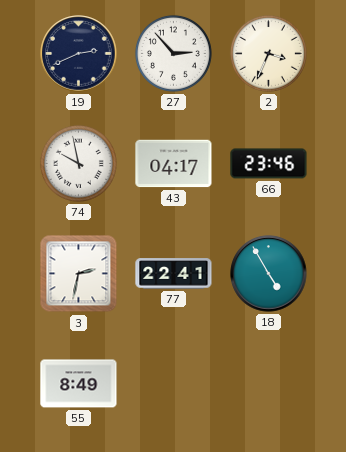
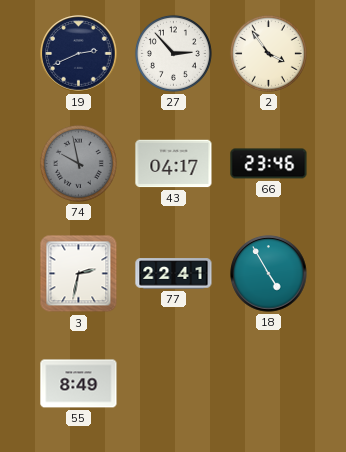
2: 3:34 -> 3:54 (268, 53)
74 dial: white -> grey (78, 163)
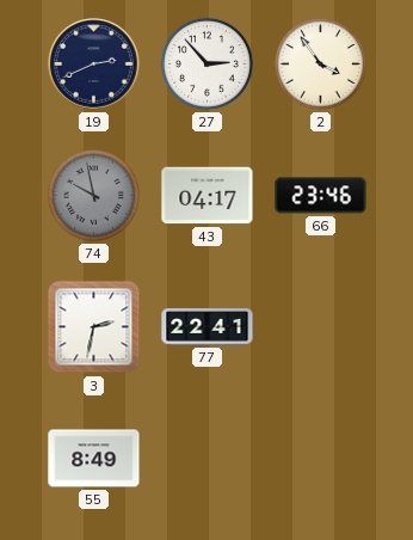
18: 4:55 -> none (269, 274)
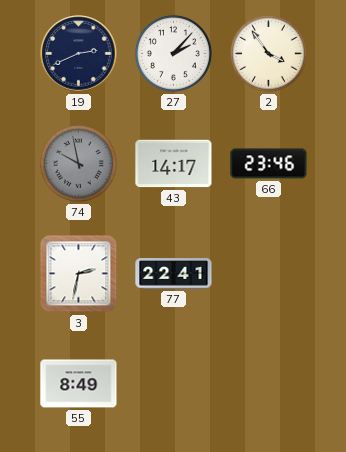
27: 2:53 -> 2:07 (173, 53)
43: 04:17 -> 14:17 (174, 164)
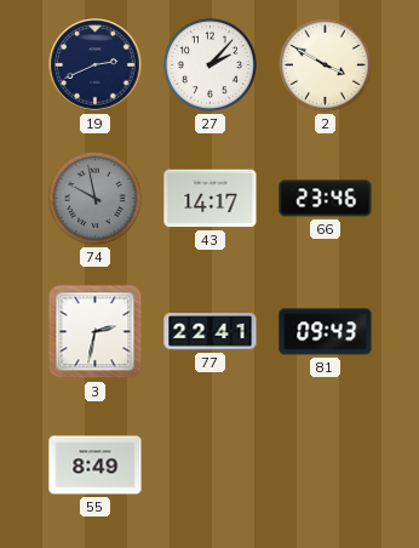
2: 3:54 -> 3:50 (325, 64)
81: none -> 09:43 (326, 332)
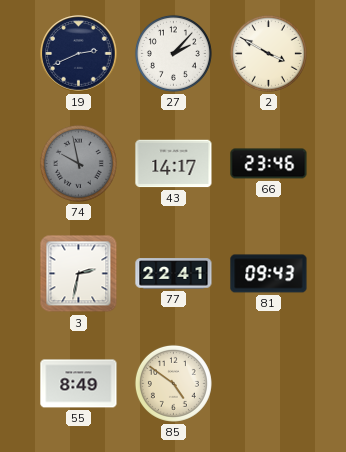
85: none -> 4:51 (173, 383)
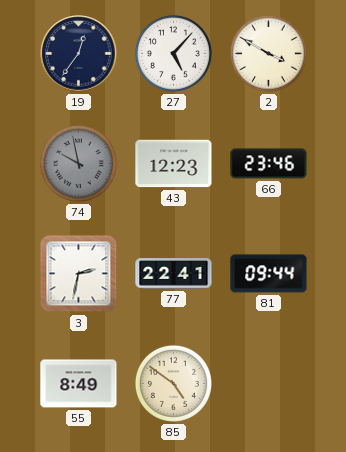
19: 2:41 -> 12:36 (79, 54)
27: 2:07 -> 5:07 (173, 53)
43: 14:17 -> 12:23 (174, 164)
81: 09:43 -> 09:44 (269, 274)
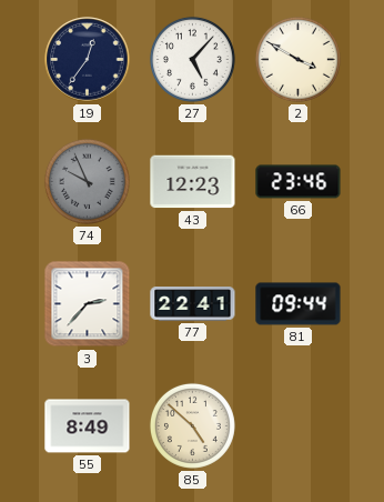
74: 9:58 -> 9:56 (87, 181)
3: 2:32 -> 2:37 (88, 304)
85: 4:51 -> 4:52 (192, 425)
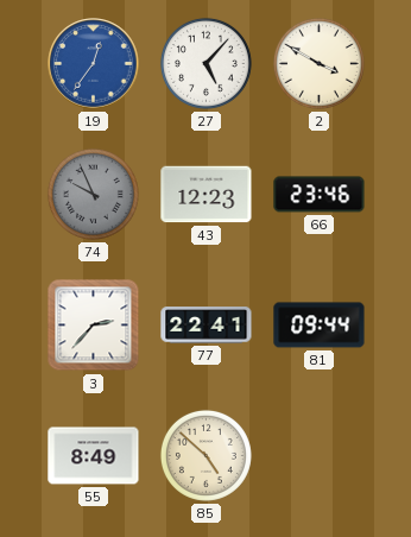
19 dial: navy -> blue (94, 64)
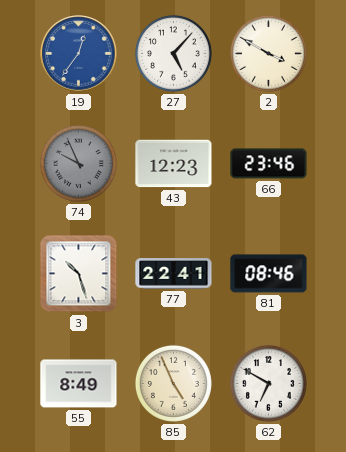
3: 2:37 -> 10:27 (79, 274)
81: 09:44 -> 08:46 (269, 274)
85: 4:52 -> 4:56 (173, 383)
62: none -> 6:50 (268, 383)
